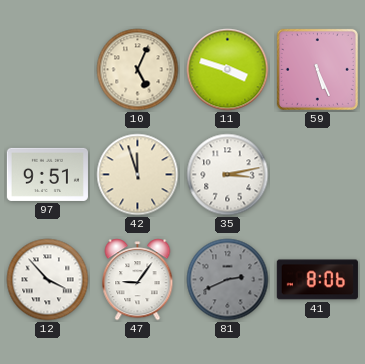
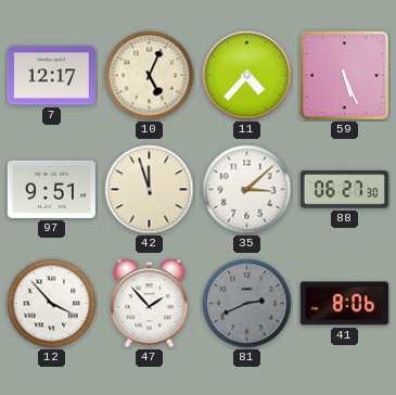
7: none -> 12:17 (51, 76)
11: 3:48 -> 4:37 (247, 76)
35: 3:13 -> 3:08 (247, 190)
88: none -> 06:27 (344, 190)
47: 9:06 -> 1:53 (150, 304)
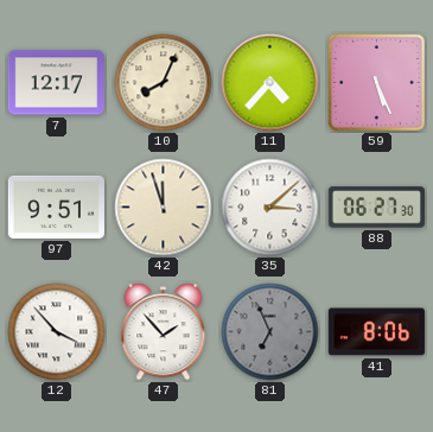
10: 5:04 -> 8:04 (164, 83)
81: 2:41 -> 6:56 (270, 332)
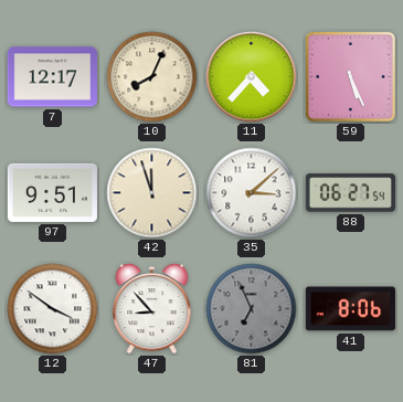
88: 06:27:30 -> 06:27:54 (350, 193)
12: 3:53 -> 3:51 (53, 309)
47: 1:53 -> 8:53 (152, 309)
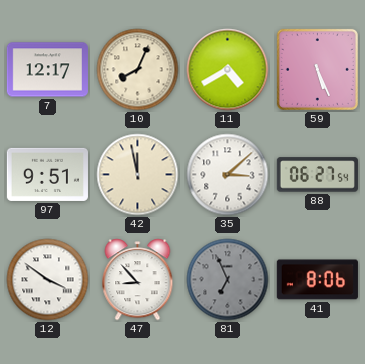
11: 4:37 -> 4:40 (228, 70)
42: 11:57 -> 11:58 (138, 175)
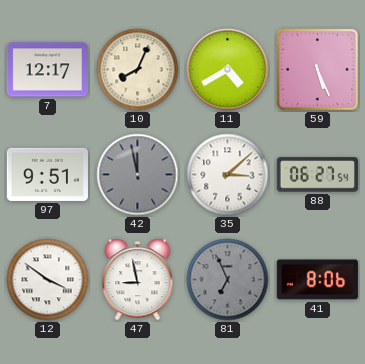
42 dial: cream -> grey (138, 175)
47: 8:53 -> 8:58 (138, 280)
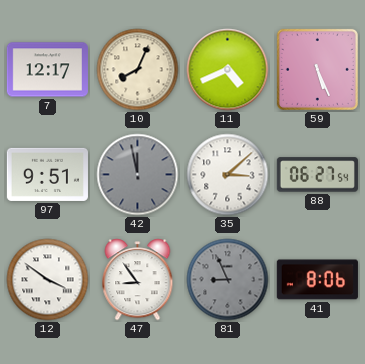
11: 4:40 -> 4:41 (228, 70)
47: 8:58 -> 8:54 (138, 280)
81: 6:56 -> 8:56 (228, 280)
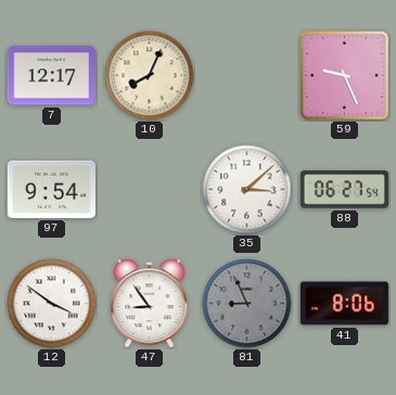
11: 4:41 -> none (228, 70)
59: 5:26 -> 9:26 (344, 75)
97: 9:51 -> 9:54 (51, 189)
42: 11:58 -> none (138, 175)
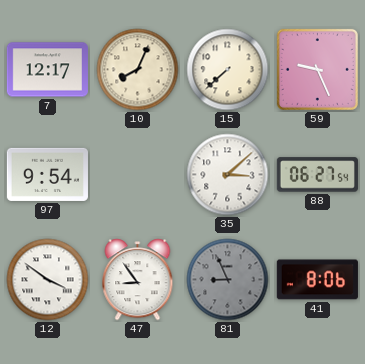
15: none -> 7:38 (228, 70)
